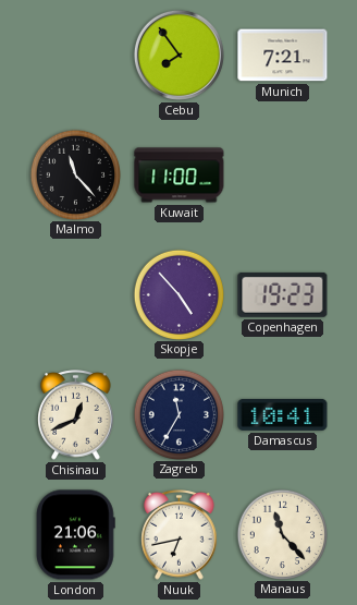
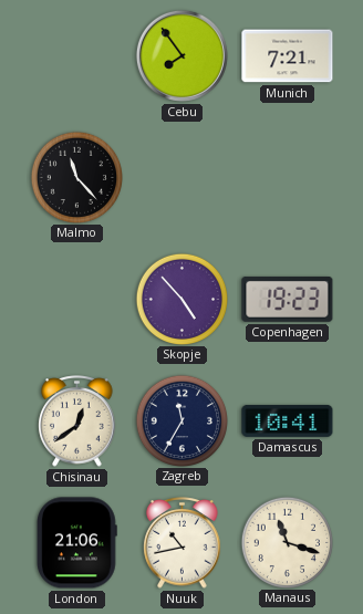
Kuwait: 11:00 -> none (180, 176)
Chisinau: 12:41 -> 12:39 (77, 422)
Nuuk: 6:43 -> 10:43 (183, 543)
Manaus: 11:23 -> 11:18 (287, 542)
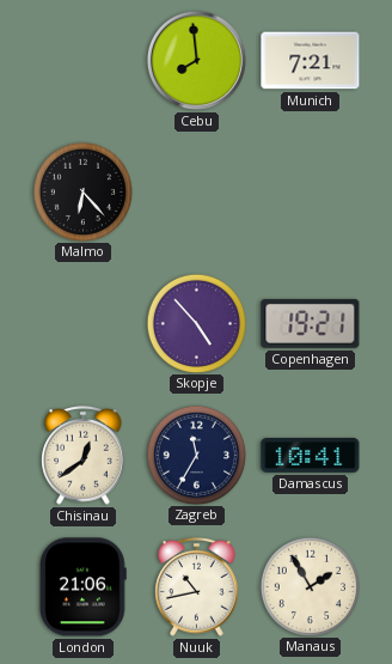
Cebu: 7:54 -> 7:59 (196, 60)
Malmo: 11:23 -> 6:23 (82, 191)
Copenhagen: 19:23 -> 19:21 (311, 324)
Manaus: 11:18 -> 1:55 (310, 586)
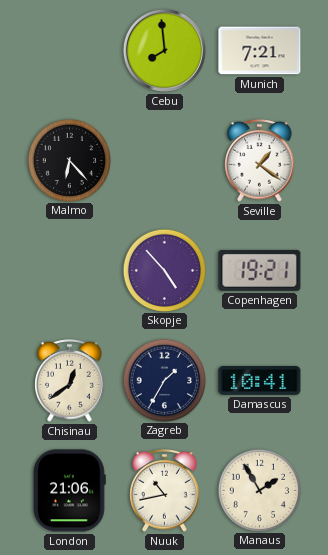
Seville: none -> 1:21 (260, 161)
Zagreb: 11:35 -> 1:35 (164, 380)
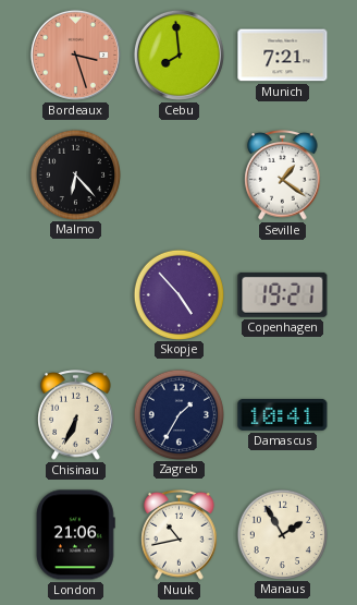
Bordeaux: none -> 3:27 (75, 55)
Chisinau: 12:39 -> 6:34 (76, 415)
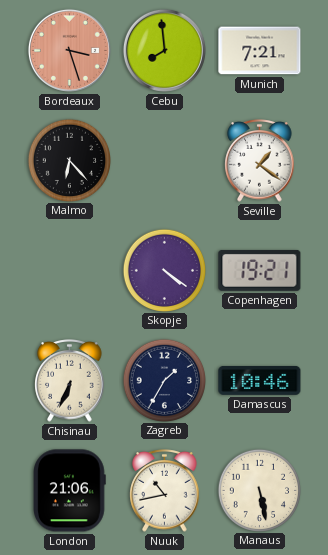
Skopje: 4:53 -> 4:21 (164, 270)
Damascus: 10:41 -> 10:46 (260, 380)
Manaus: 1:55 -> 5:28 (259, 490)
